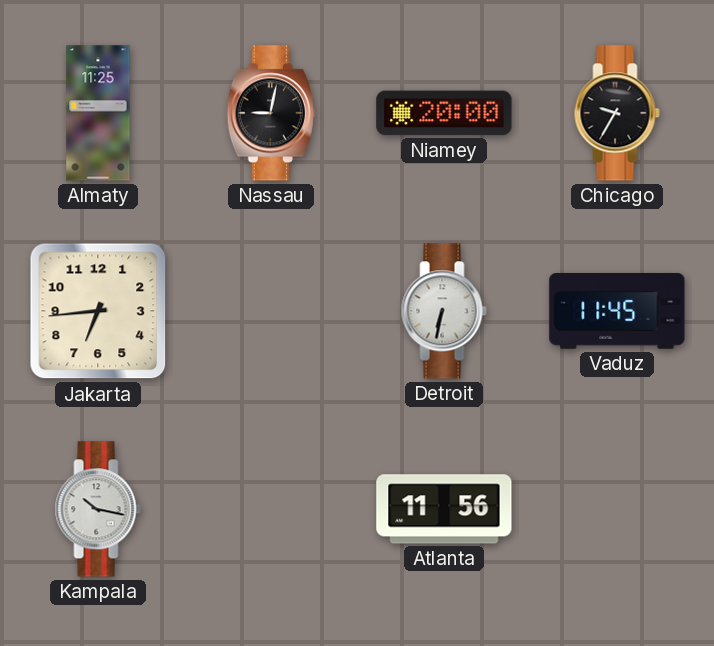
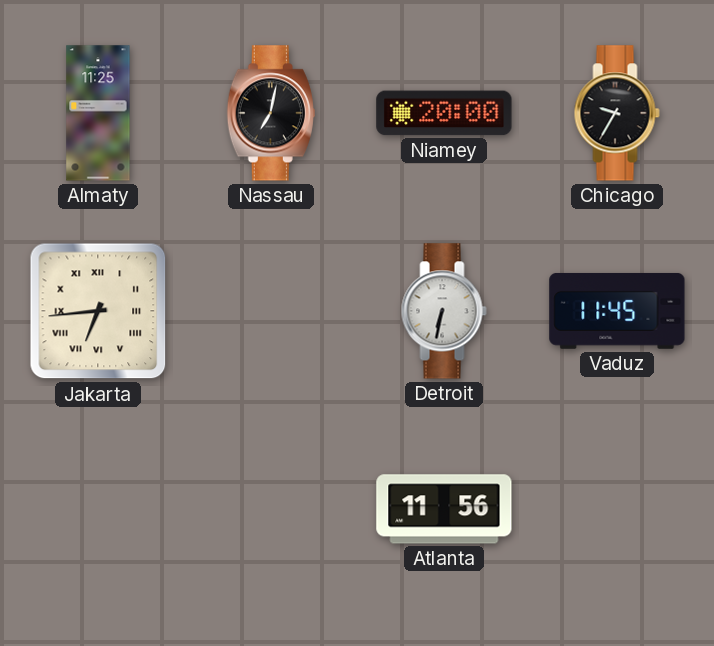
Nassau: 9:02 -> 7:02 (271, 113)
Jakarta numerals: Arabic -> Roman (98, 311)
Kampala: 10:17 -> none (98, 509)
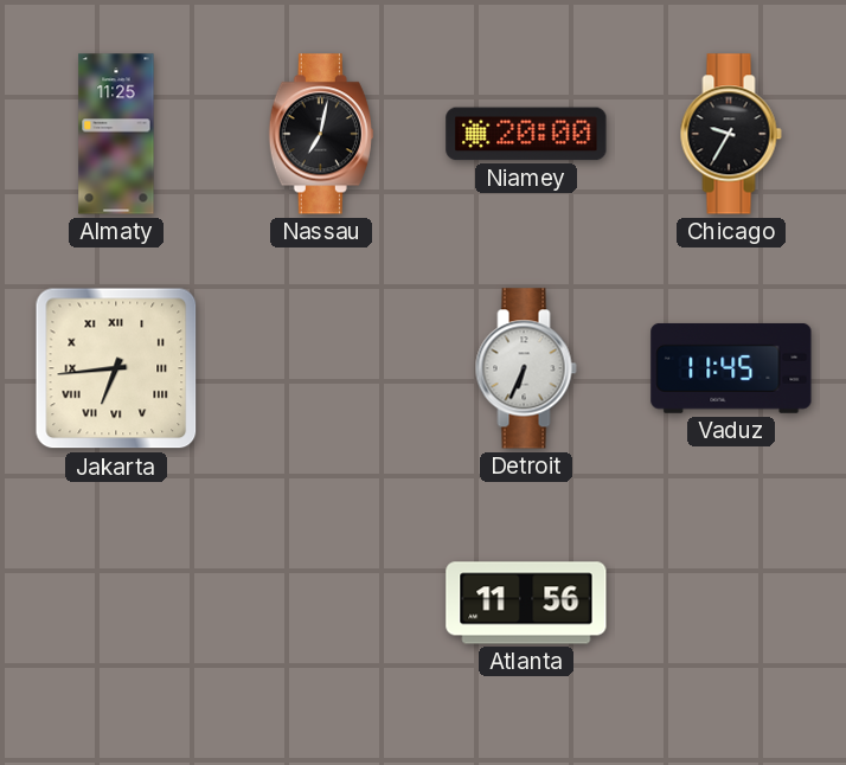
Detroit: 6:32 -> 6:34 (526, 368)
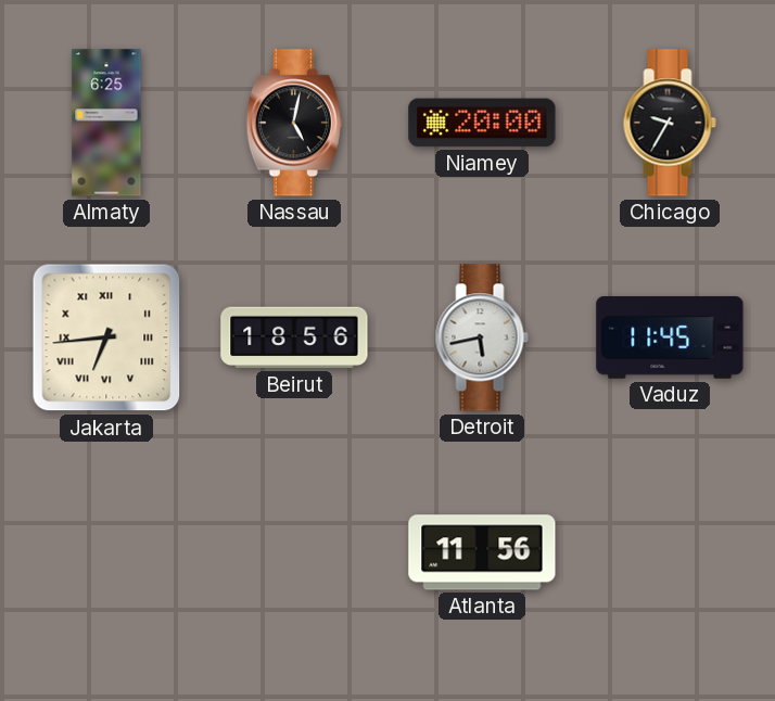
Almaty: 11:25 -> 6:25 (106, 123)
Nassau: 7:02 -> 5:02 (294, 123)
Beirut: none -> 18:56 (294, 337)
Detroit: 6:34 -> 5:43 (482, 337)
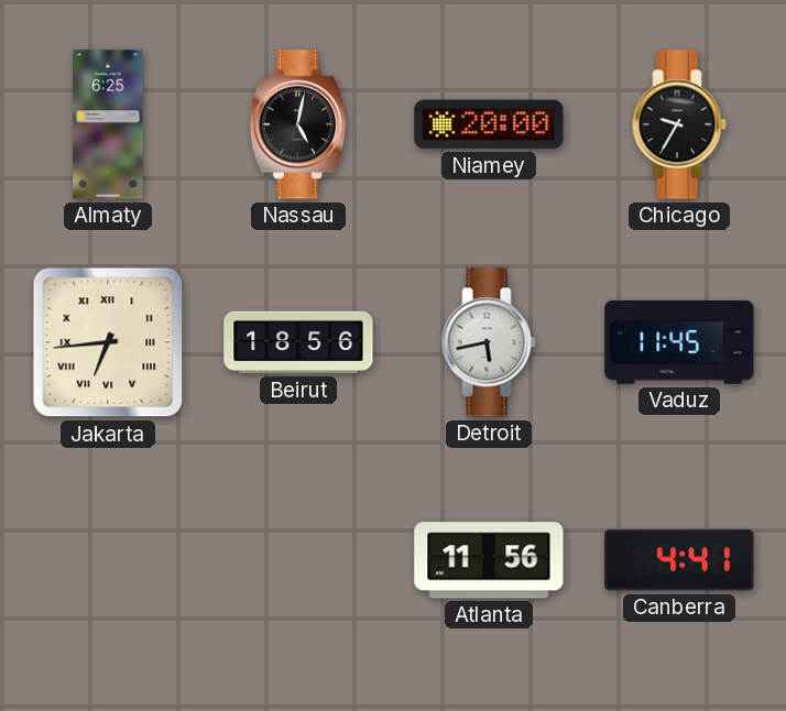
Canberra: none -> 4:41 (679, 560)
